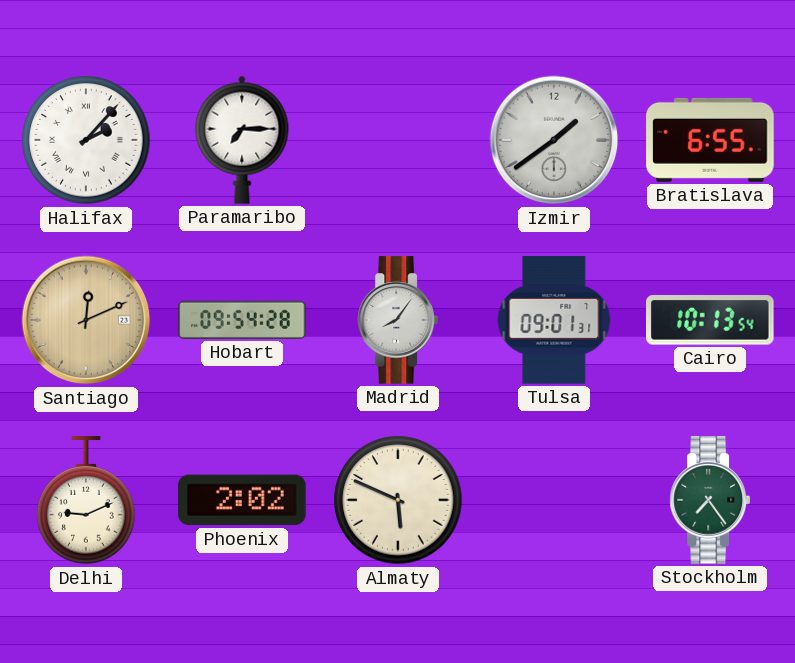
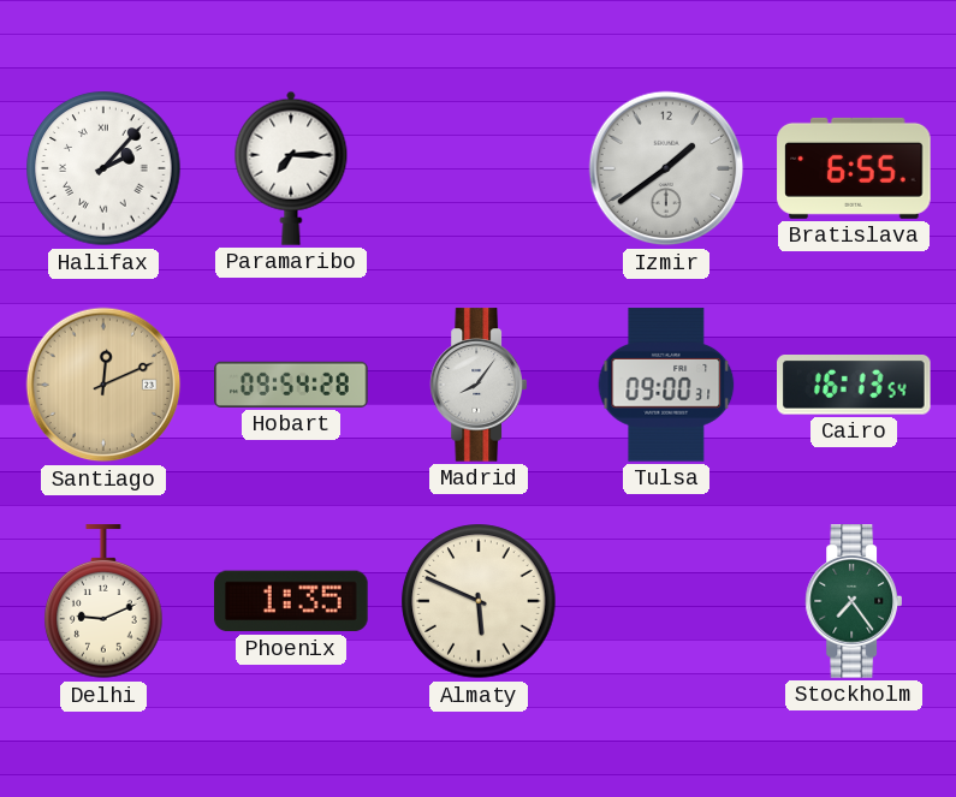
Tulsa: 09:01 -> 09:00 (666, 385)
Cairo: 10:13 -> 16:13 (855, 386)
Phoenix: 2:02 -> 1:35 (291, 601)
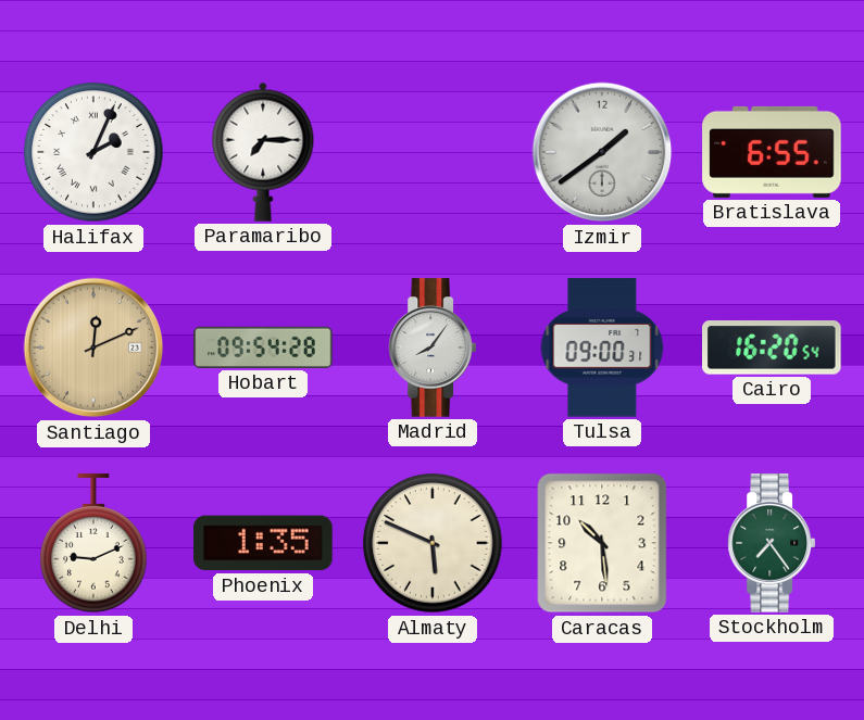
Halifax: 2:07 -> 2:04 (93, 152)
Cairo: 16:13 -> 16:20 (773, 349)
Caracas: none -> 10:29 (602, 543)
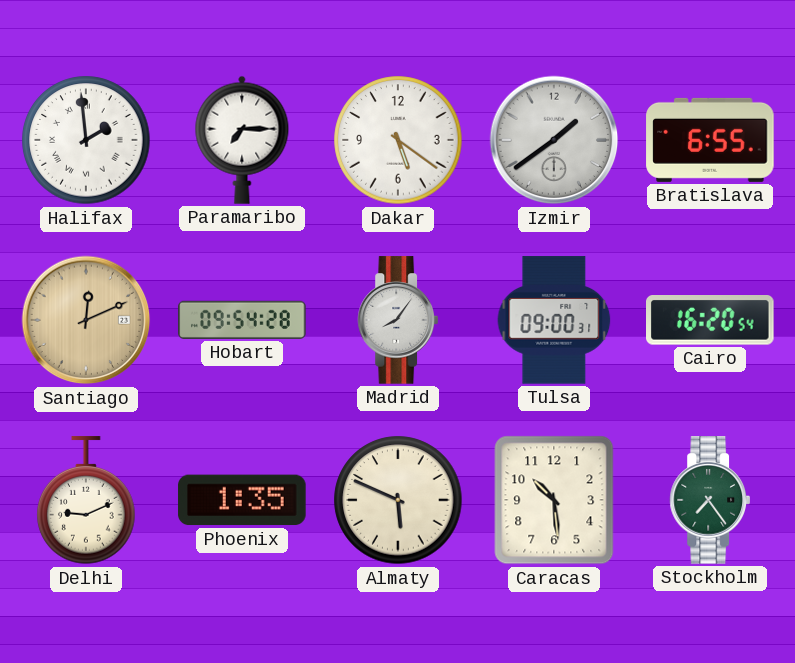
Halifax: 2:04 -> 1:59 (86, 140)
Dakar: none -> 5:21 (398, 140)
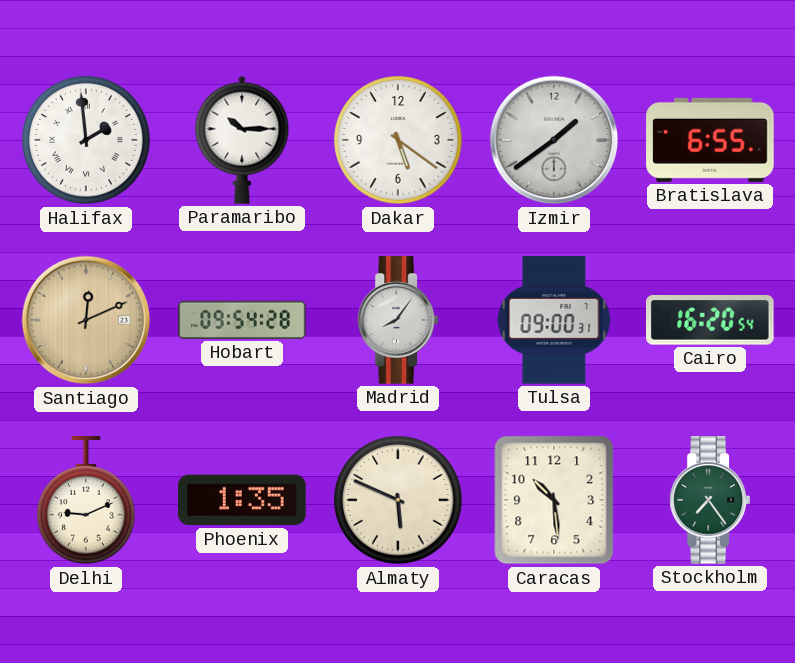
Paramaribo: 7:15 -> 10:15 (242, 140)
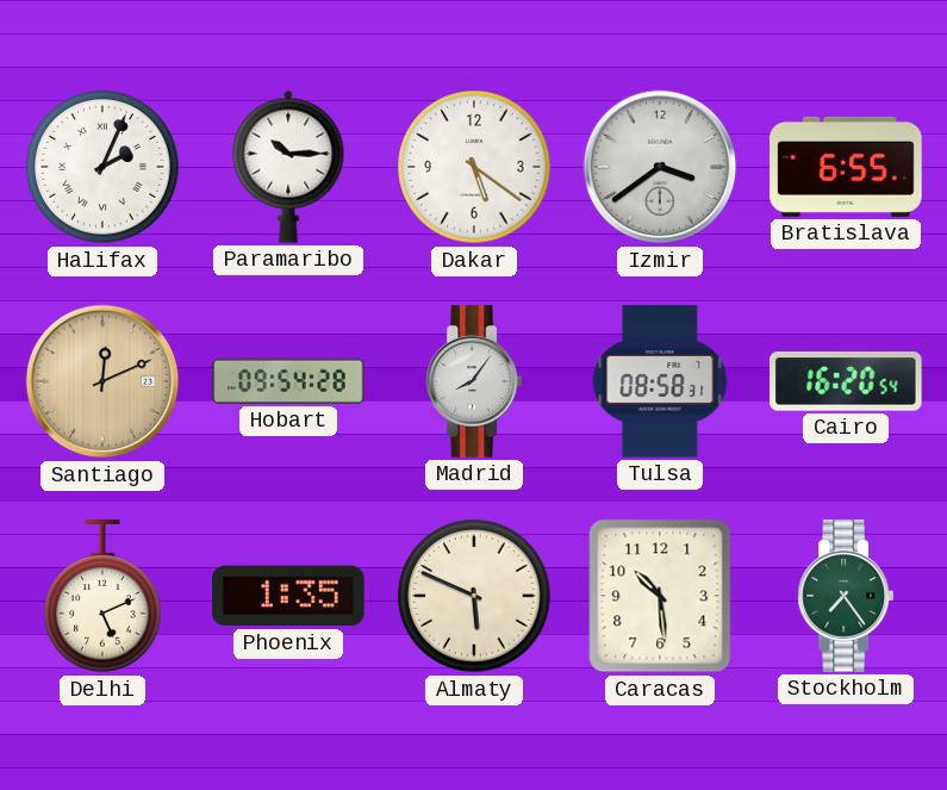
Halifax: 1:59 -> 2:04 (102, 167)
Izmir: 1:39 -> 3:39 (660, 167)
Tulsa: 09:00 -> 08:58 (660, 381)
Delhi: 9:11 -> 5:11 (102, 597)
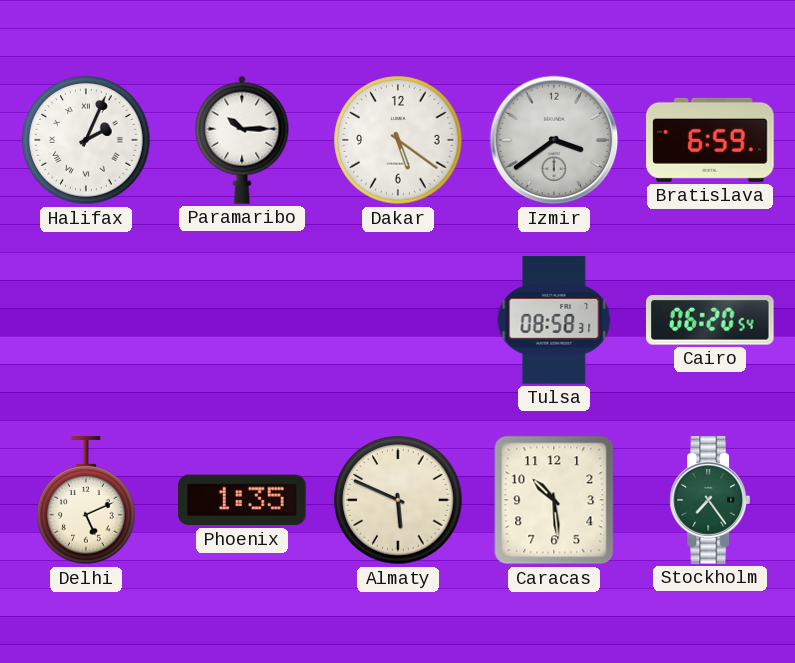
Bratislava: 6:55 -> 6:59 (710, 140)
Santiago: 12:11 -> none (102, 381)
Hobart: 09:54 -> none (288, 381)
Madrid: 8:06 -> none (473, 381)
Cairo: 16:20 -> 06:20 (711, 321)
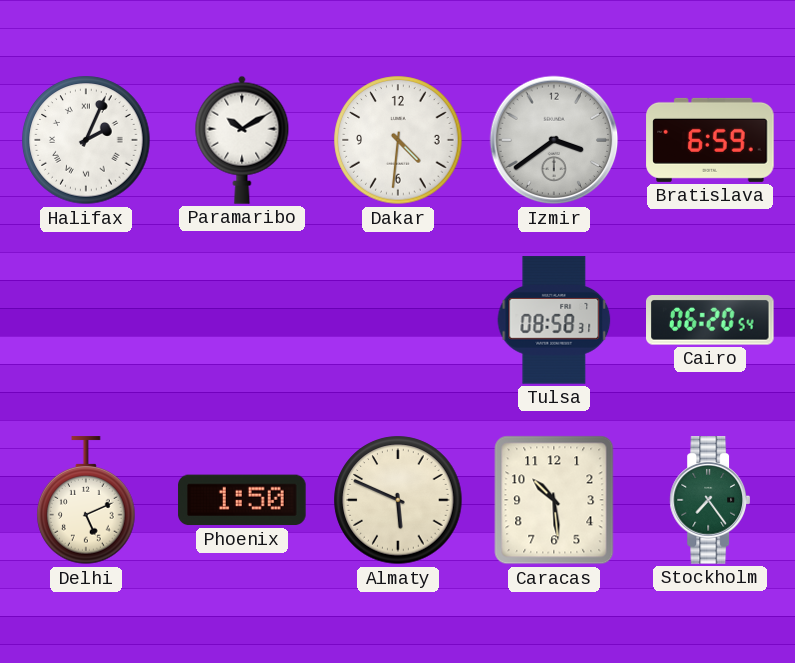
Paramaribo: 10:15 -> 10:10 (242, 140)
Dakar: 5:21 -> 4:31 (398, 140)
Phoenix: 1:35 -> 1:50 (242, 500)
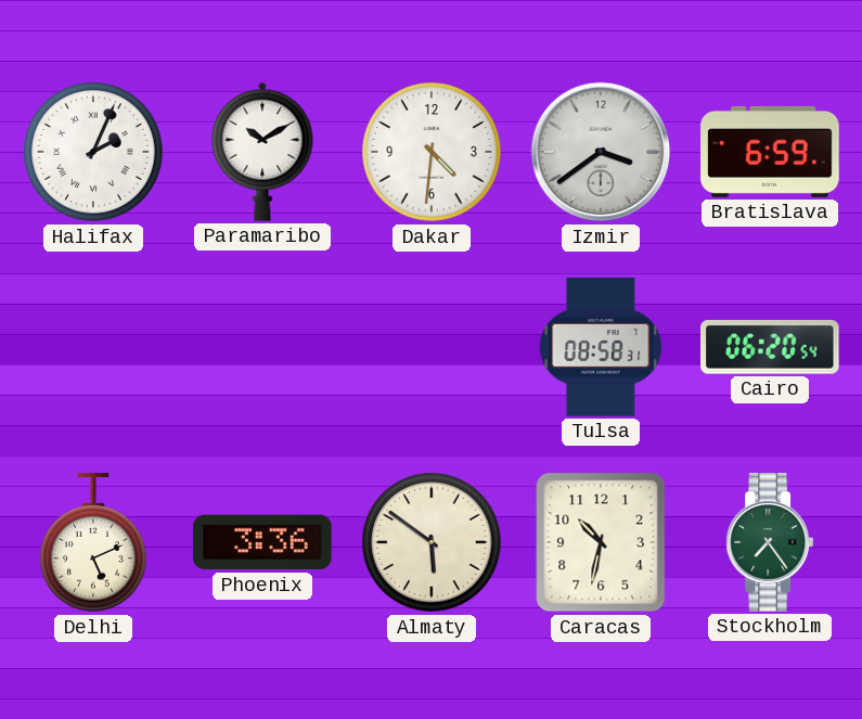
Phoenix: 1:50 -> 3:36 (262, 542)
Almaty: 5:49 -> 5:51 (432, 542)
Caracas: 10:29 -> 10:32 (601, 542)
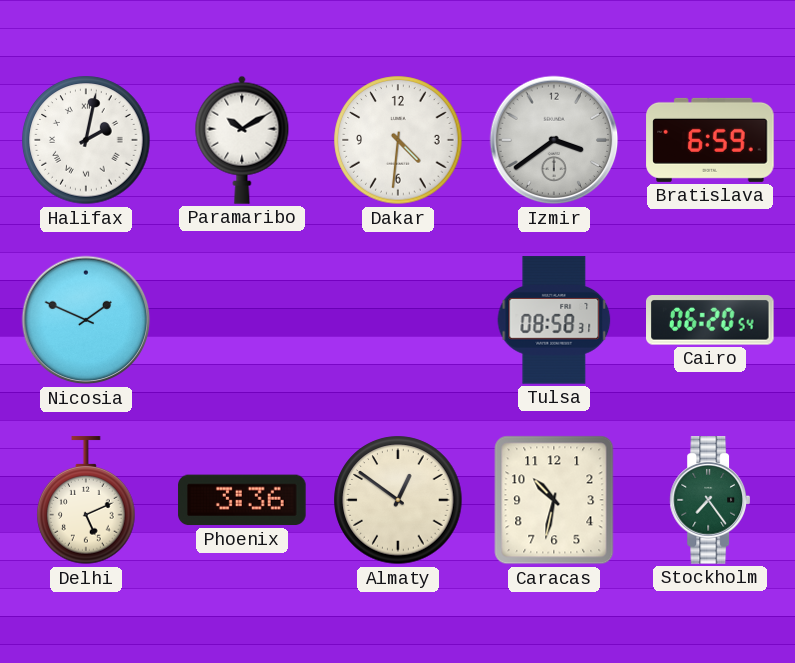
Halifax: 2:04 -> 2:02 (86, 140)
Nicosia: none -> 1:49 (86, 320)
Almaty: 5:51 -> 12:51 (398, 500)
